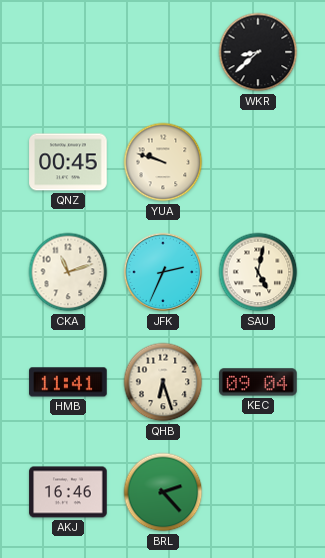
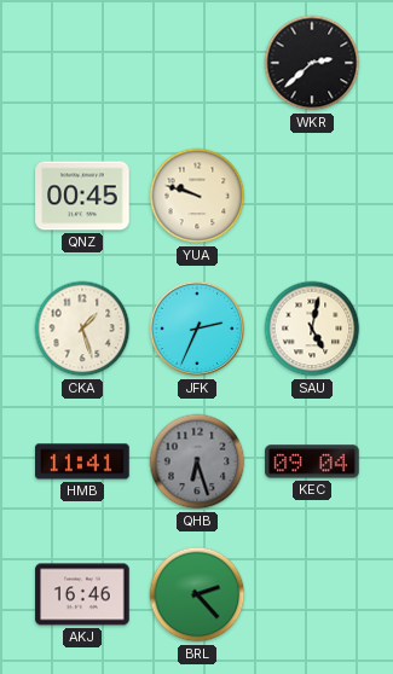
WKR: 8:38 -> 2:38 (312, 63)
CKA: 11:12 -> 1:27 (82, 329)
QHB dial: cream -> grey (197, 461)
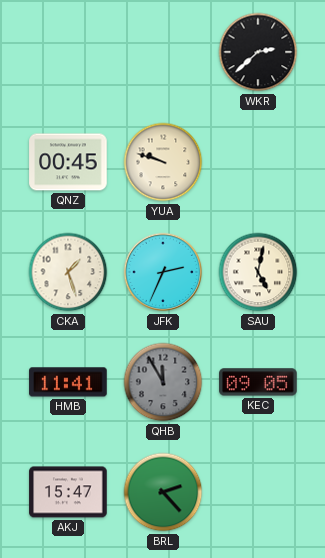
QHB: 6:27 -> 11:55 (163, 382)
KEC: 09:04 -> 09:05 (258, 382)
AKJ: 16:46 -> 15:47 (68, 492)
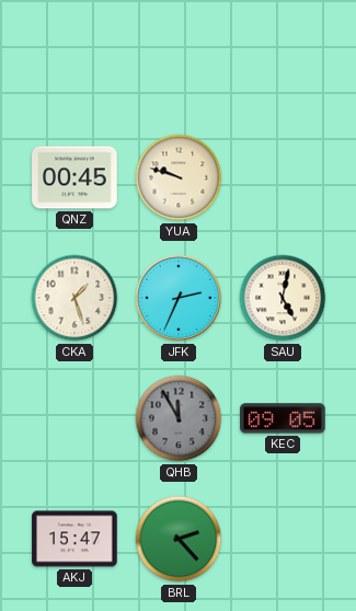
WKR: 2:38 -> none (258, 52)
HMB: 11:41 -> none (68, 382)
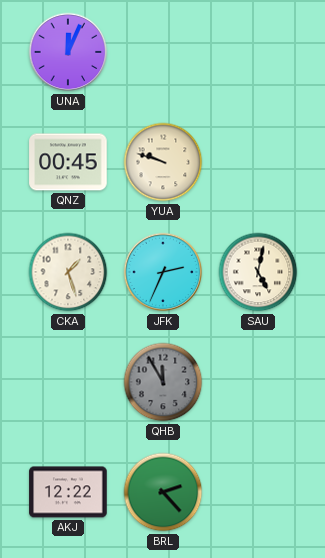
UNA: none -> 12:04 (68, 52)
KEC: 09:05 -> none (283, 418)
AKJ: 15:47 -> 12:22 (68, 492)
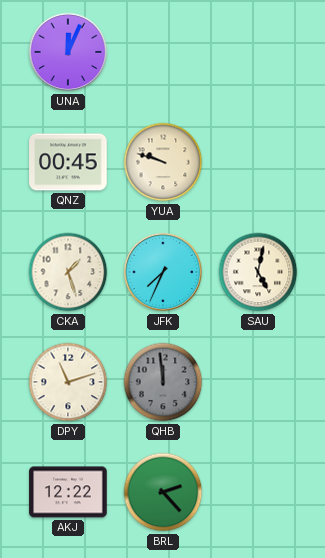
JFK: 2:34 -> 7:34 (163, 272)
DPY: none -> 11:12 (68, 382)
QHB: 11:55 -> 11:59 (163, 382)
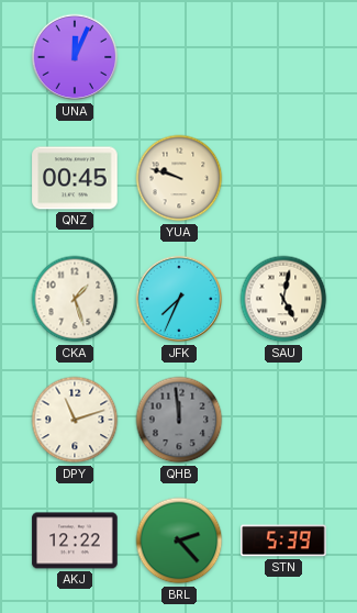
STN: none -> 5:39 (283, 540)
